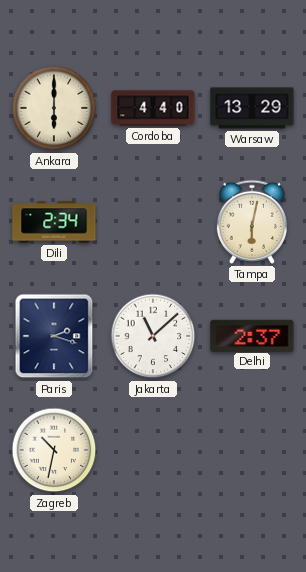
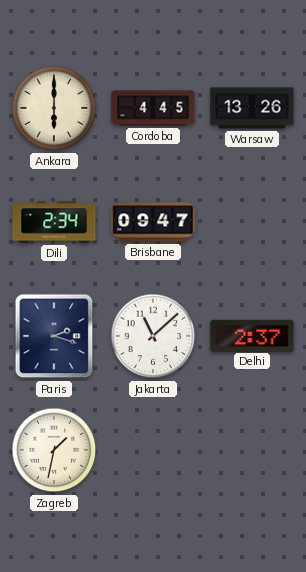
Cordoba: 4:40 -> 4:45 (153, 108)
Warsaw: 13:29 -> 13:26 (252, 108)
Brisbane: none -> 09:47 (153, 222)
Tampa: 6:02 -> none (252, 222)
Zagreb: 10:32 -> 1:32 (54, 450)
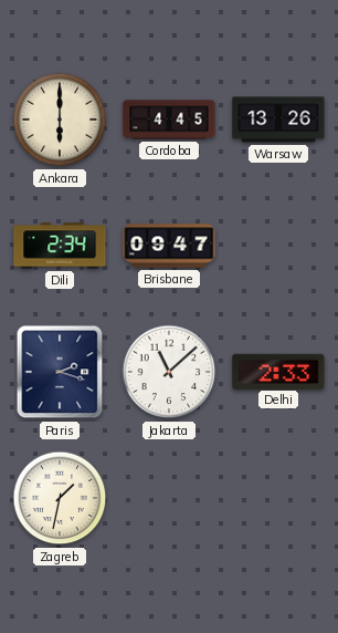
Delhi: 2:37 -> 2:33 (278, 371)
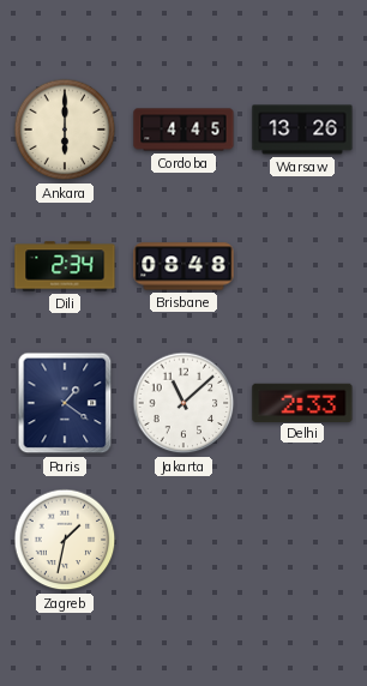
Brisbane: 09:47 -> 08:48 (183, 266)
Paris: 2:18 -> 1:21 (65, 403)
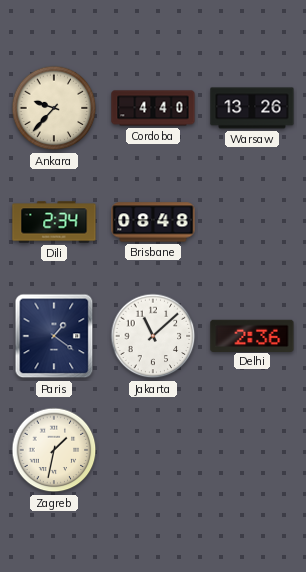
Ankara: 6:00 -> 9:37 (54, 108)
Cordoba: 4:45 -> 4:40 (153, 108)
Delhi: 2:33 -> 2:36 (252, 335)
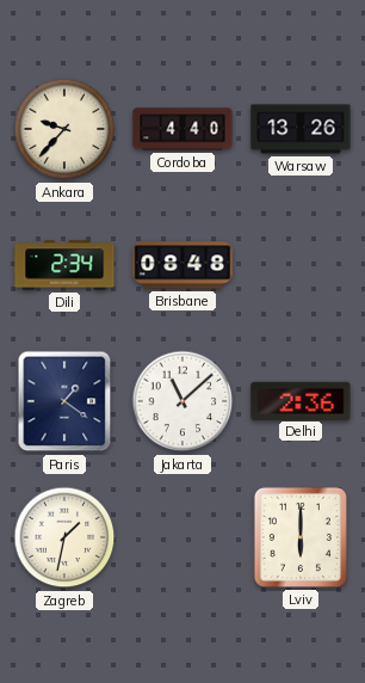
Lviv: none -> 6:00 (301, 537)
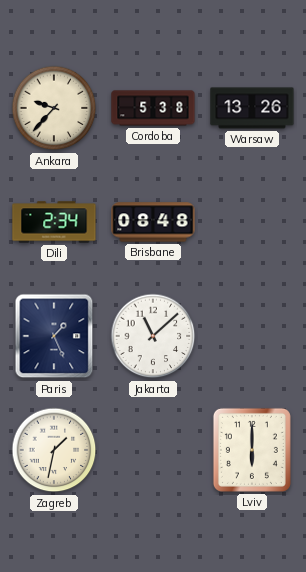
Cordoba: 4:40 -> 5:38 (153, 108)
Paris: 1:21 -> 1:26 (54, 336)
Delhi: 2:36 -> none (301, 400)
